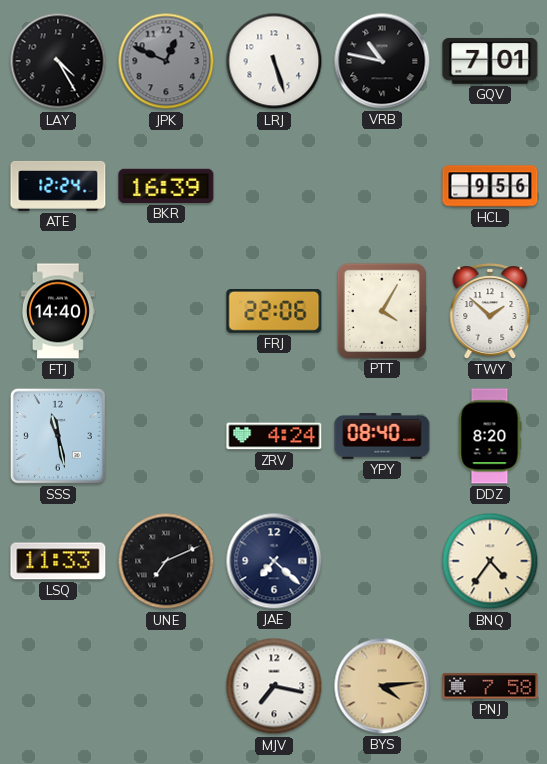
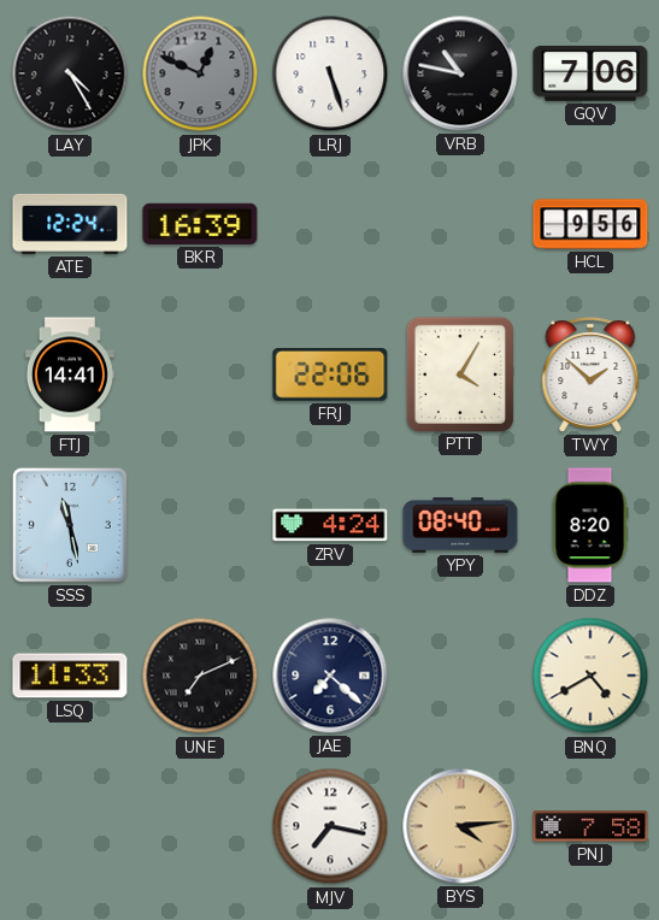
GQV: 7:01 -> 7:06 (590, 73)
FTJ: 14:40 -> 14:41 (70, 375)
BNQ: 4:36 -> 4:40 (590, 676)
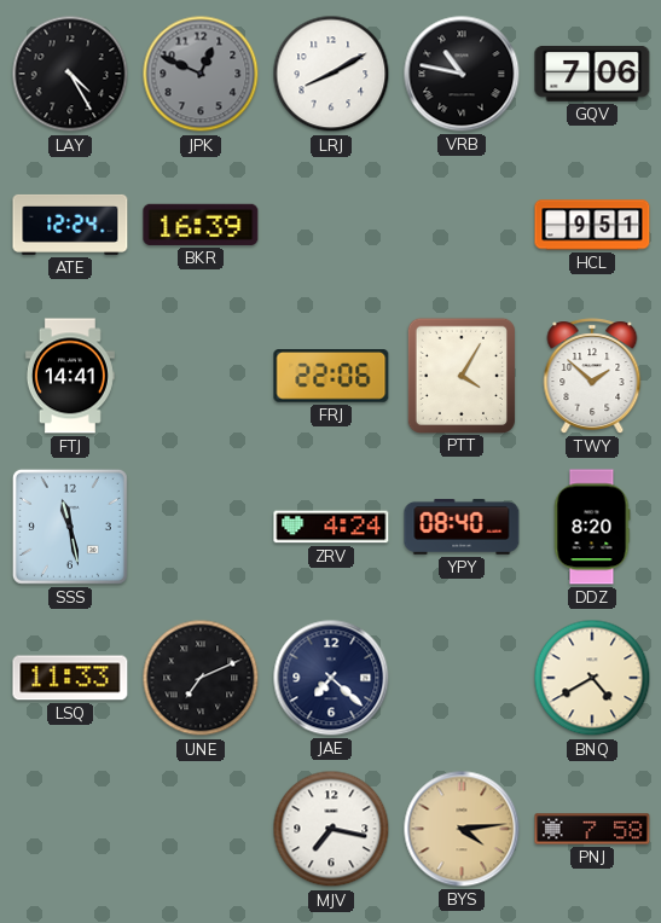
LRJ: 5:27 -> 8:10 (331, 74)
HCL: 9:56 -> 9:51 (592, 225)
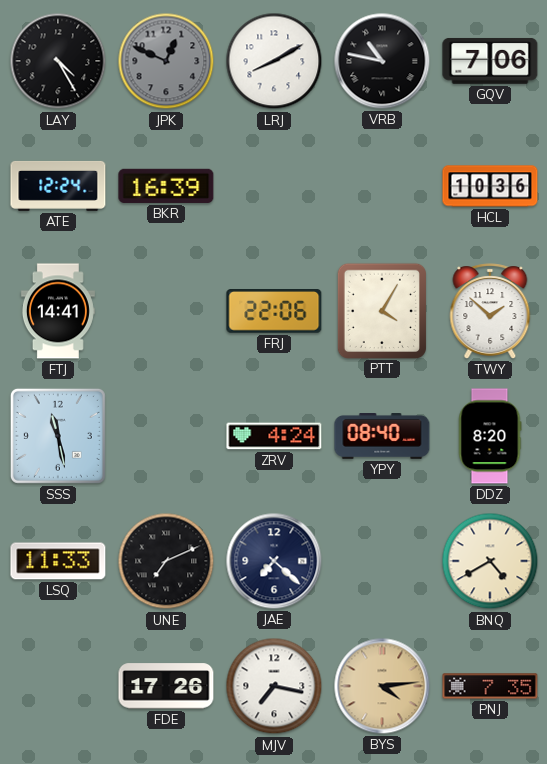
HCL: 9:51 -> 10:36 (490, 186)
FDE: none -> 17:26 (166, 686)
PNJ: 7:58 -> 7:35 (490, 686)
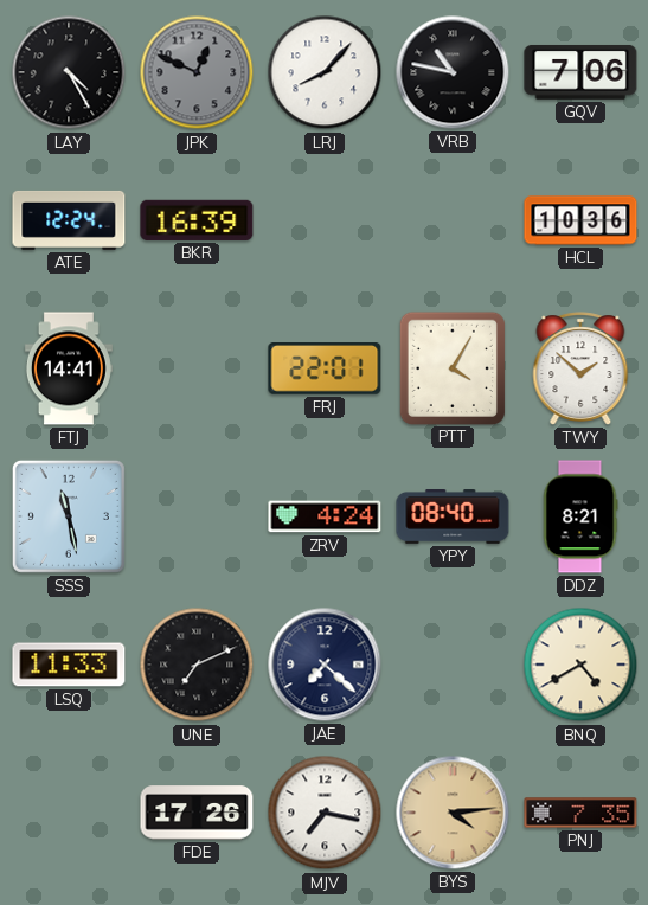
LRJ: 8:10 -> 8:07 (325, 72)
FRJ: 22:06 -> 22:01 (325, 370)
DDZ: 8:20 -> 8:21 (580, 516)
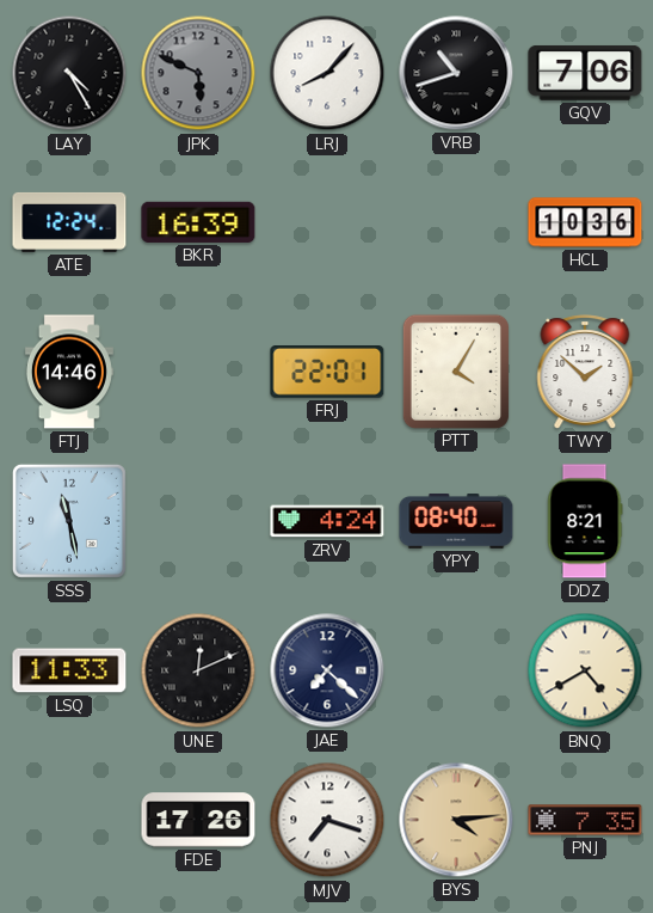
JPK: 12:49 -> 5:49 (198, 73)
VRB: 10:47 -> 10:42 (456, 73)
FTJ: 14:41 -> 14:46 (69, 372)
UNE: 7:11 -> 12:11 (198, 670)
MJV: 7:17 -> 7:18 (327, 820)
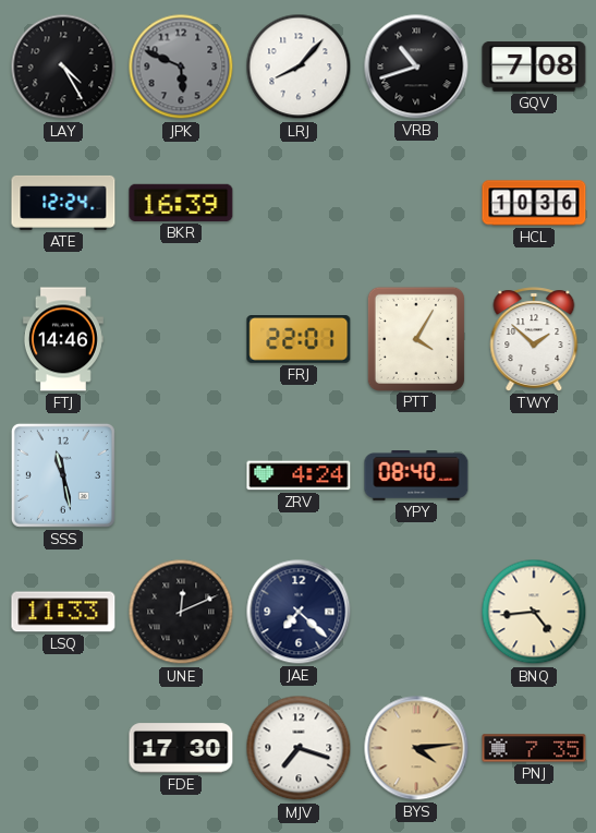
GQV: 7:06 -> 7:08 (534, 67)
DDZ: 8:21 -> none (585, 521)
BNQ: 4:40 -> 4:44 (534, 612)
FDE: 17:26 -> 17:30 (181, 748)
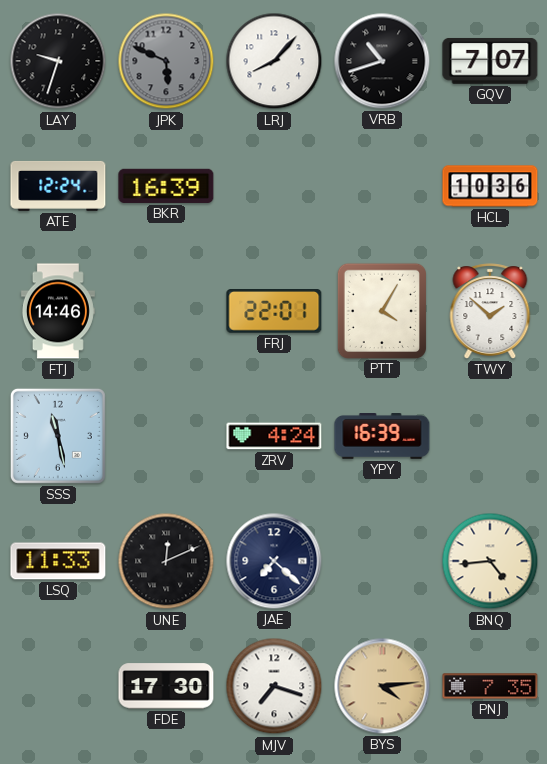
LAY: 4:25 -> 9:33 (58, 61)
GQV: 7:08 -> 7:07 (490, 61)
YPY: 08:40 -> 16:39 (382, 437)
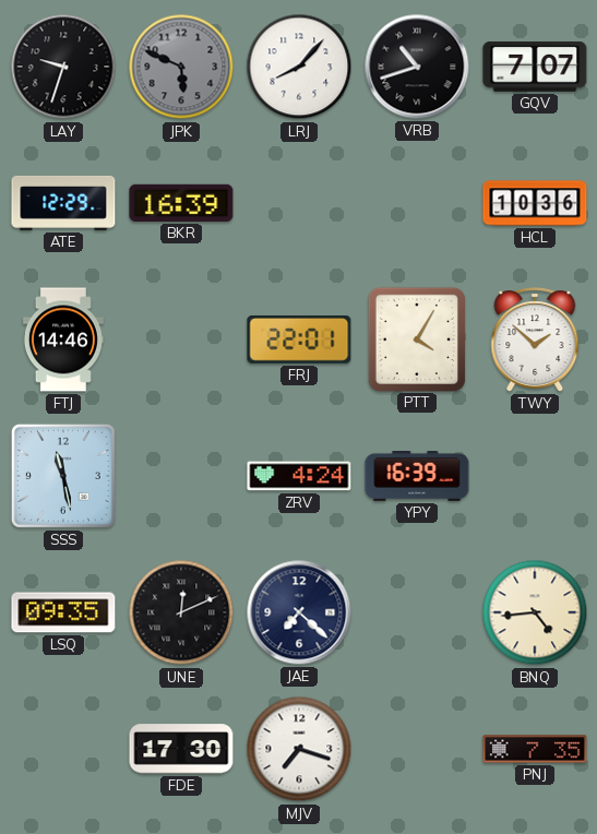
ATE: 12:24 -> 12:29 (63, 203)
LSQ: 11:33 -> 09:35 (63, 612)
BYS: 4:14 -> none (382, 686)
